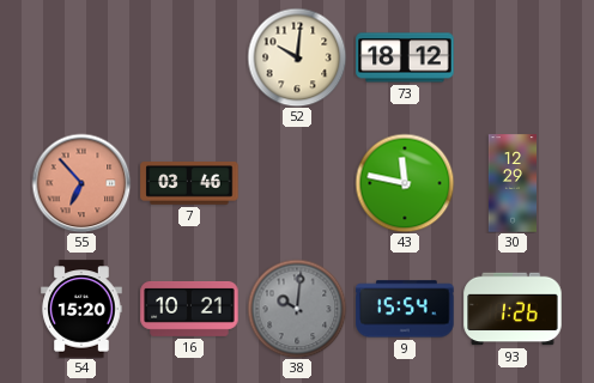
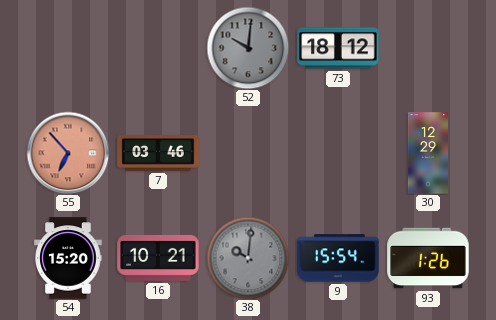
52 dial: cream -> grey (248, 48)
43: 11:47 -> none (405, 183)
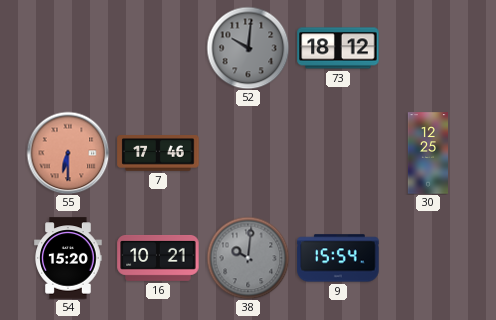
55: 6:53 -> 6:30 (68, 153)
7: 03:46 -> 17:46 (158, 153)
30: 12:29 -> 12:25 (427, 153)
93: 1:26 -> none (428, 258)
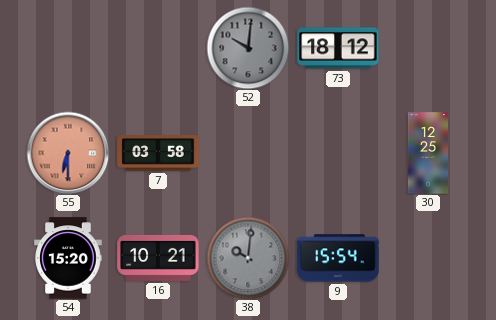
7: 17:46 -> 03:58 (158, 153)
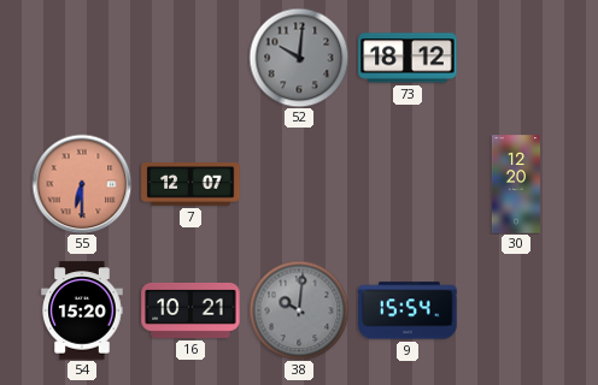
7: 03:58 -> 12:07 (190, 184)
30: 12:25 -> 12:20 (515, 184)
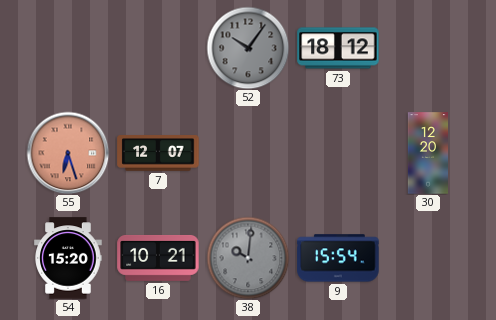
52: 10:01 -> 10:06 (248, 48)
55: 6:30 -> 6:27 (68, 153)
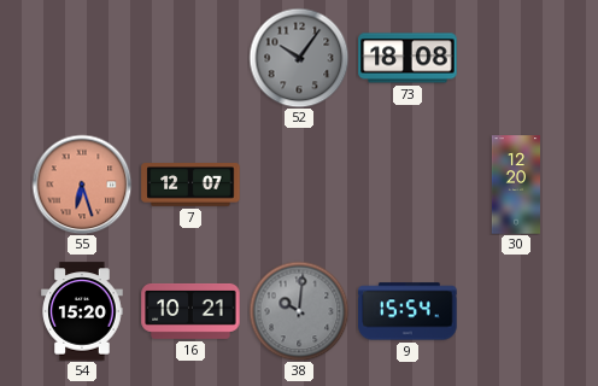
73: 18:12 -> 18:08 (408, 58)
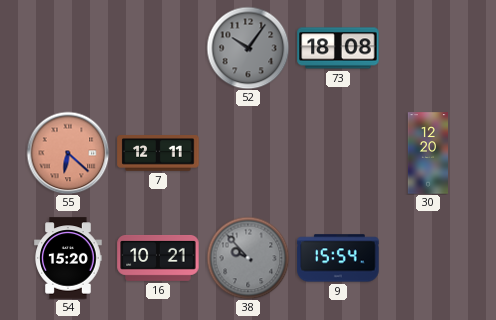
55: 6:27 -> 6:22 (68, 153)
7: 12:07 -> 12:11 (158, 153)
38: 10:01 -> 9:53 (248, 258)
